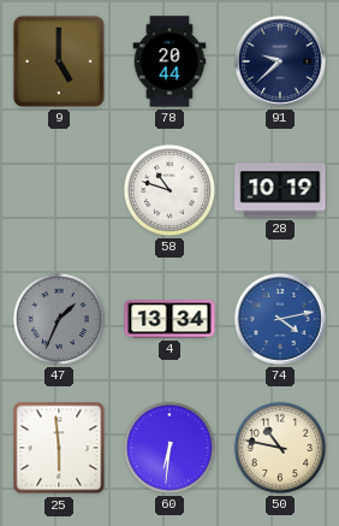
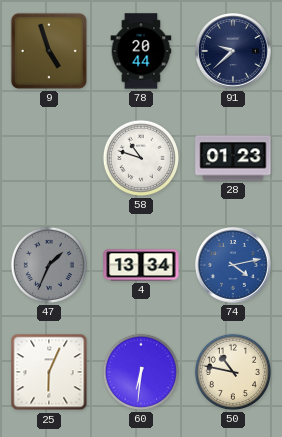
9: 5:00 -> 4:57 (49, 51)
28: 10:19 -> 01:23 (233, 158)
25: 5:59 -> 6:04 (49, 372)
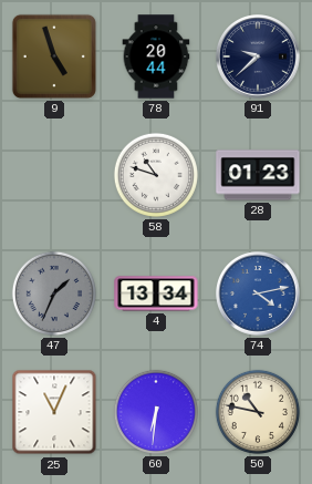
25: 6:04 -> 11:04 (54, 412)
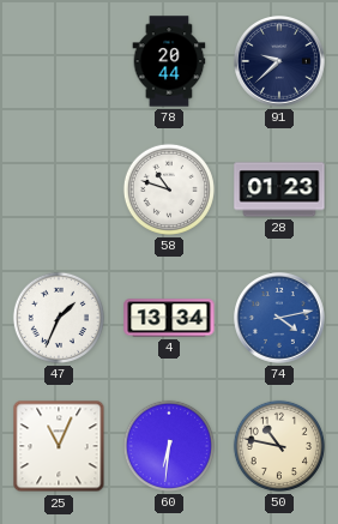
9: 4:57 -> none (54, 56)
47 dial: grey -> white (59, 318)
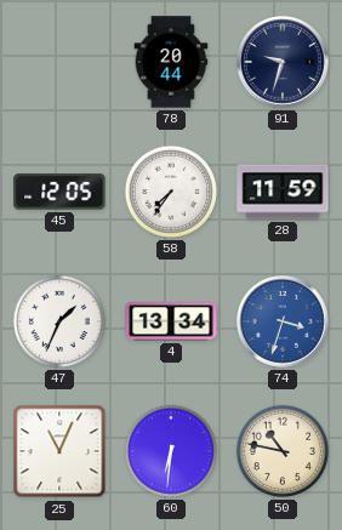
91: 9:38 -> 9:33 (284, 63)
45: none -> 12:05 (59, 192)
58: 10:48 -> 7:36 (171, 192)
28: 01:23 -> 11:59 (283, 192)
74: 4:13 -> 3:33 (284, 323)
